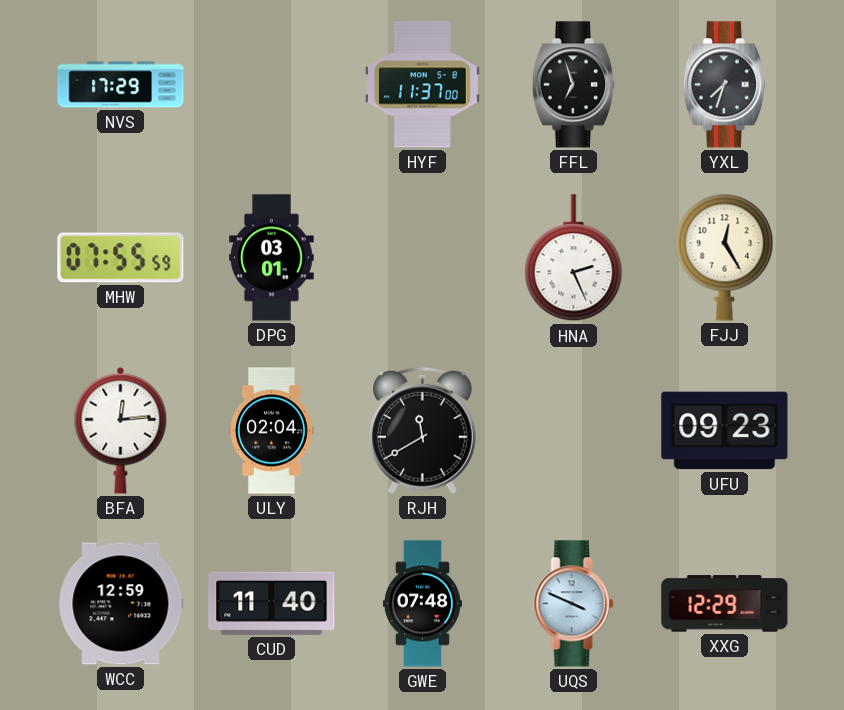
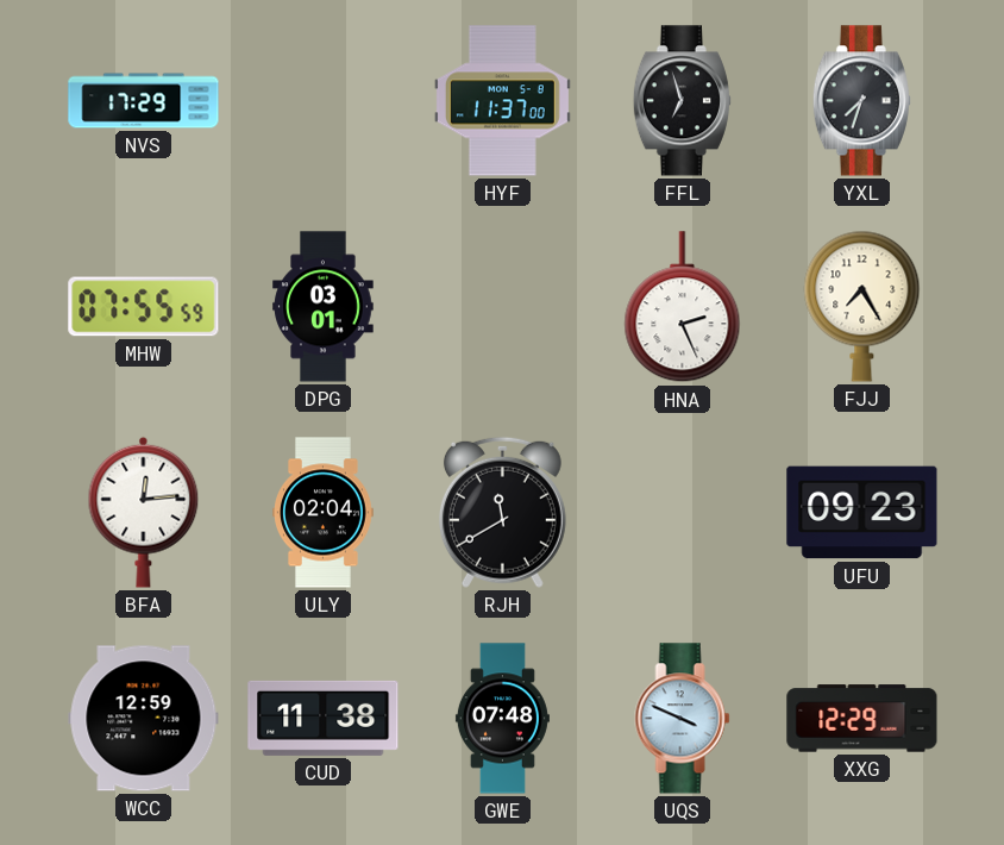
FJJ: 12:25 -> 7:25 (862, 306)
CUD: 11:40 -> 11:38 (324, 718)
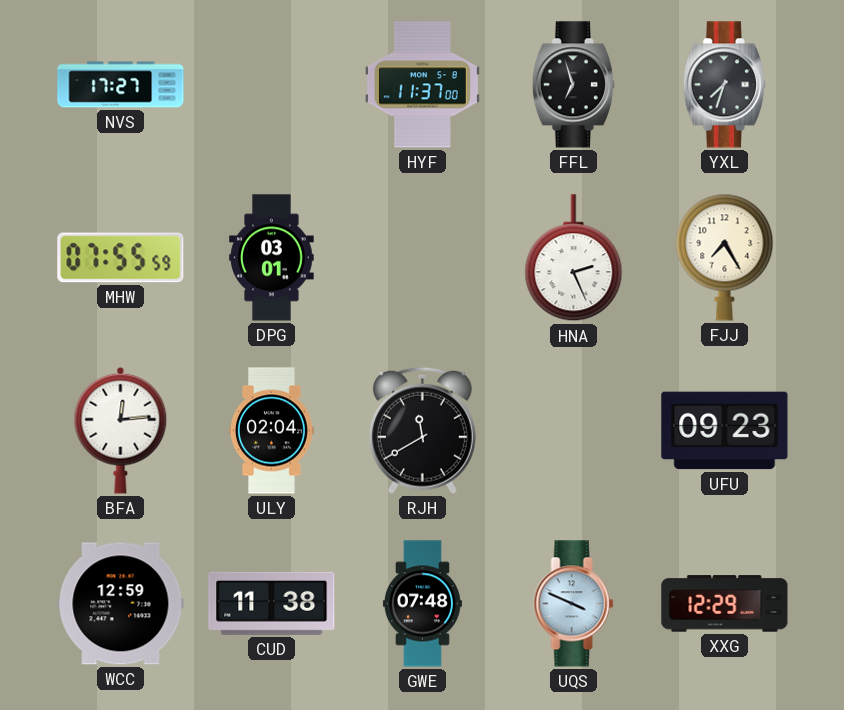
NVS: 17:29 -> 17:27 (121, 85)
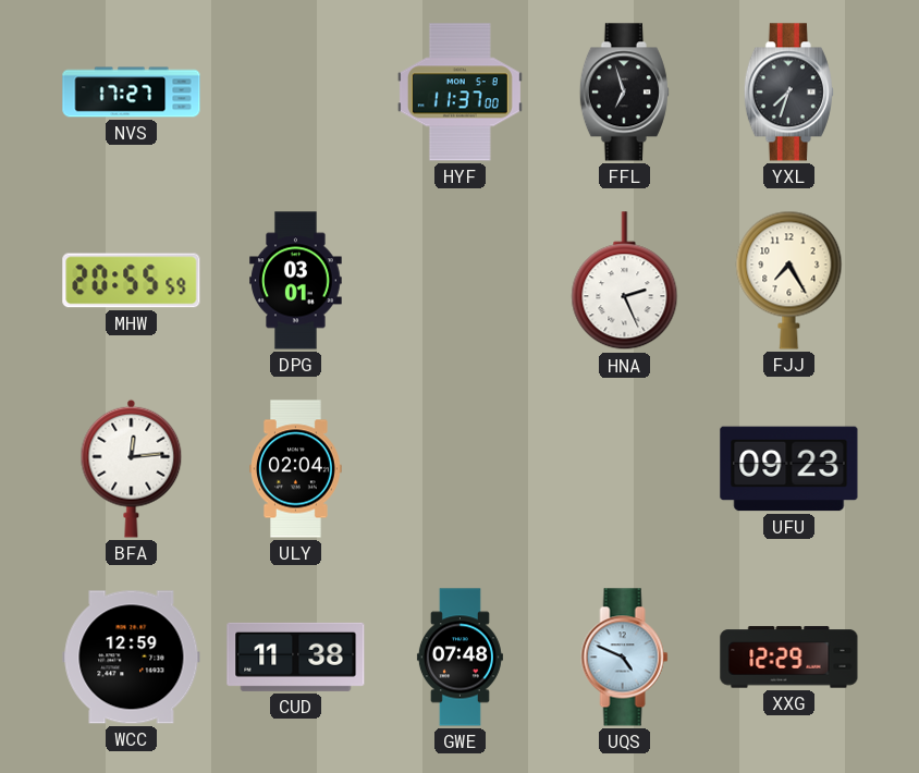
MHW: 07:55 -> 20:55 (132, 281)
RJH: 11:40 -> none (422, 430)
UQS: 3:49 -> 4:49 (625, 658)
